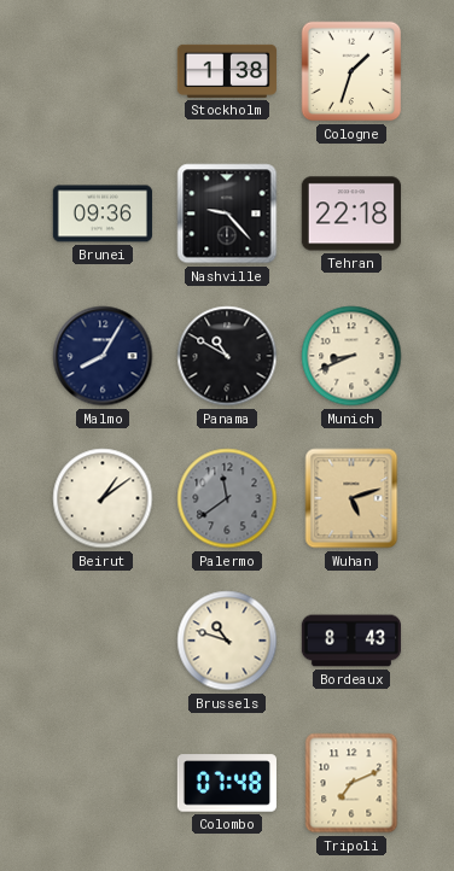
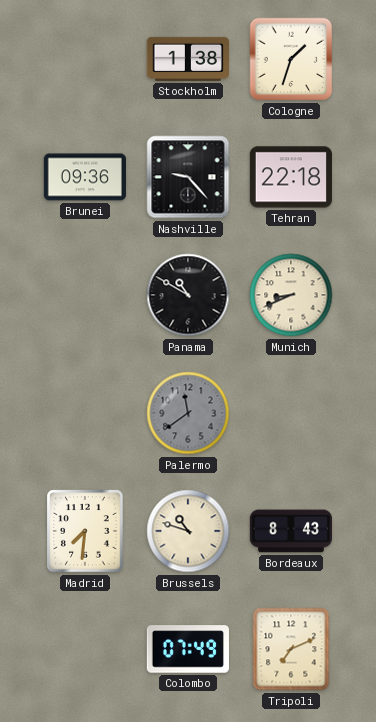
Malmo: 8:05 -> none (103, 356)
Beirut: 1:09 -> none (103, 498)
Wuhan: 5:12 -> none (351, 498)
Madrid: none -> 7:31 (85, 531)
Colombo: 07:48 -> 07:49 (188, 649)
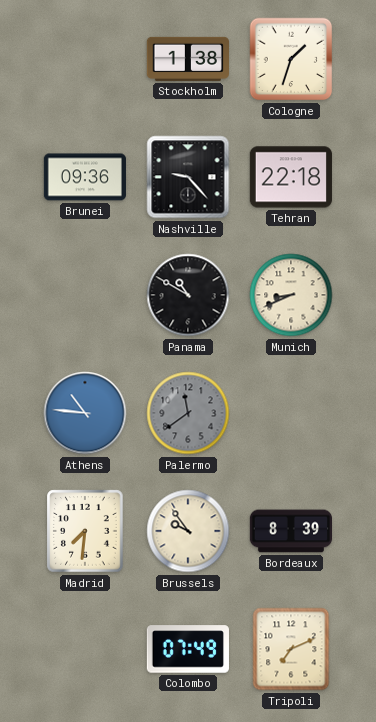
Athens: none -> 10:46 (85, 413)
Brussels: 10:48 -> 9:54 (188, 531)
Bordeaux: 8:43 -> 8:39 (290, 531)
